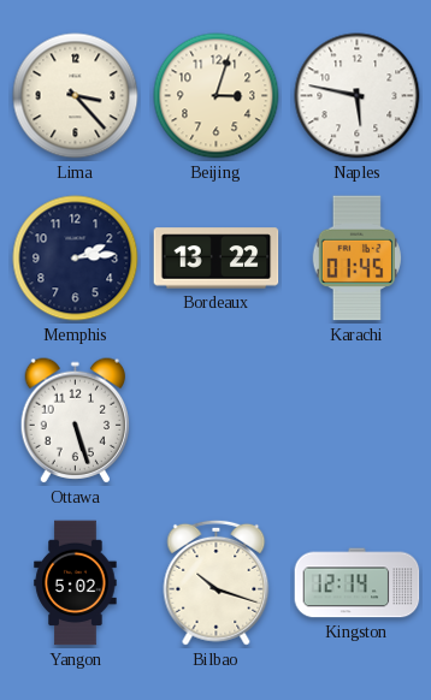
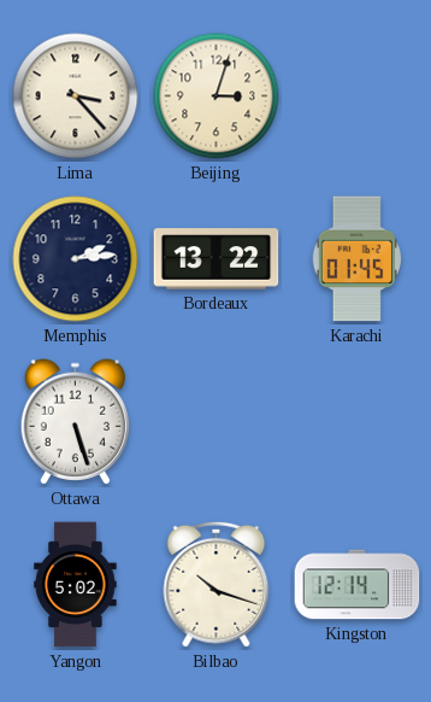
Naples: 5:47 -> none (358, 96)
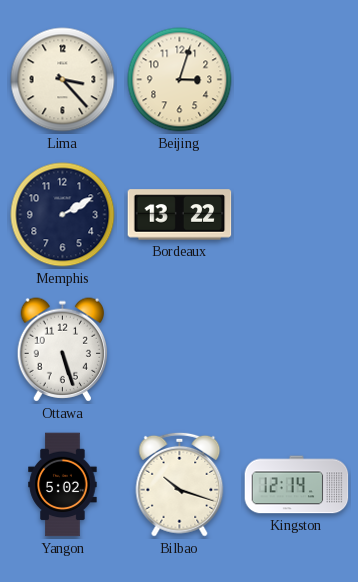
Memphis: 2:14 -> 2:10 (63, 215)
Karachi: 01:45 -> none (356, 259)
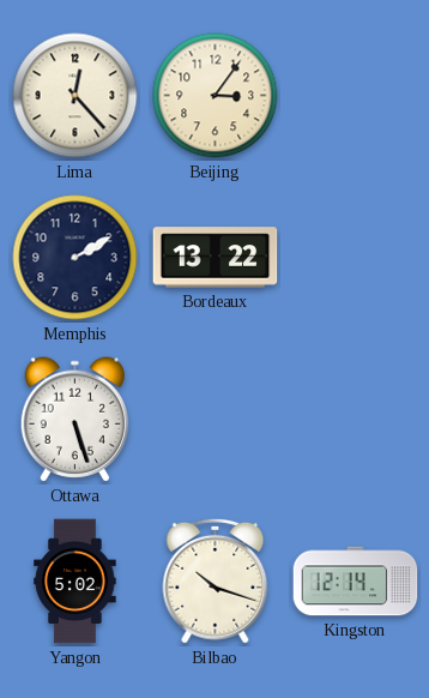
Lima: 3:23 -> 12:23 (75, 96)
Beijing: 3:03 -> 3:06 (216, 96)
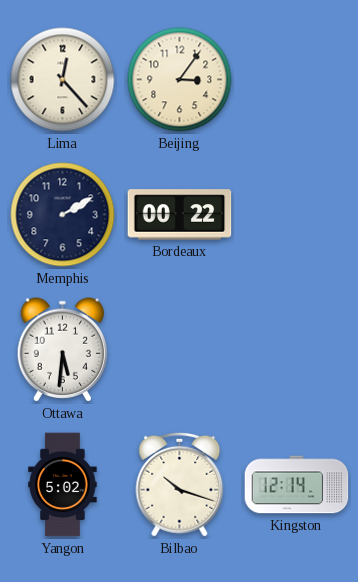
Bordeaux: 13:22 -> 00:22 (180, 215)
Ottawa: 5:27 -> 5:31 (63, 350)
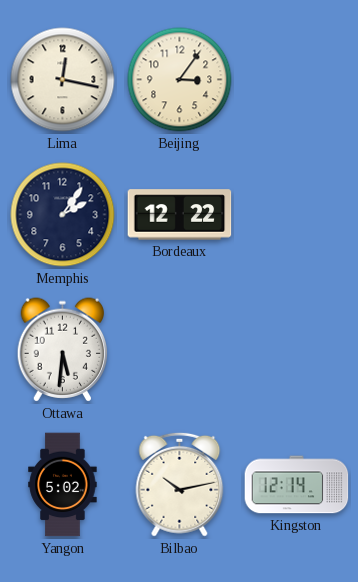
Lima: 12:23 -> 12:17 (63, 80)
Memphis: 2:10 -> 2:06 (63, 215)
Bordeaux: 00:22 -> 12:22 (180, 215)
Bilbao: 10:18 -> 10:13 (180, 484)
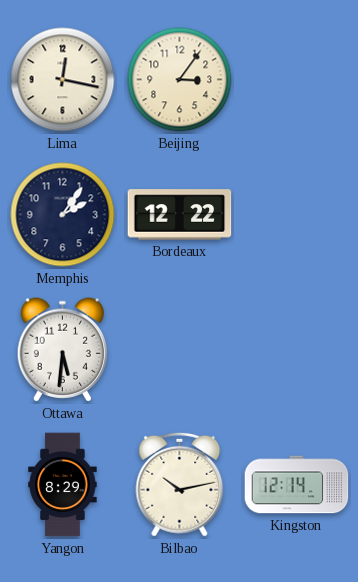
Yangon: 5:02 -> 8:29 (63, 485)
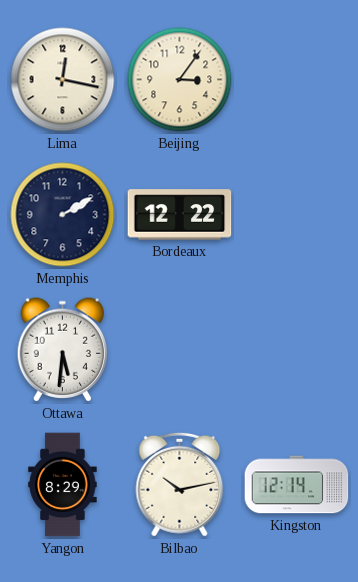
Memphis: 2:06 -> 2:10 (63, 215)
